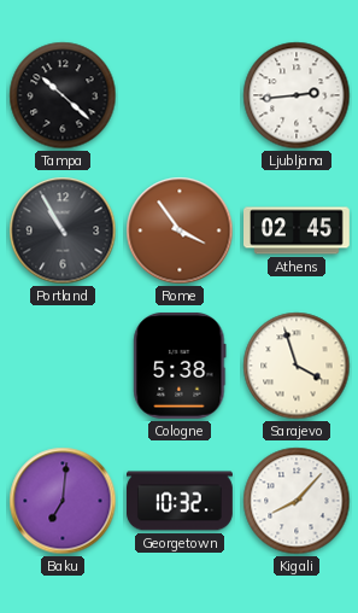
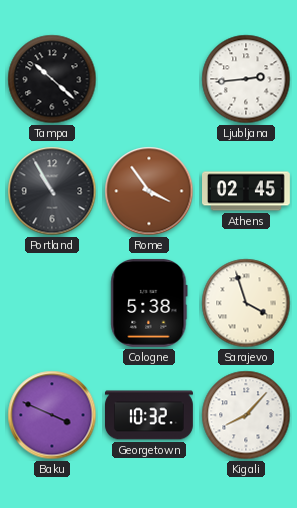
Baku: 7:01 -> 3:49 (52, 415)
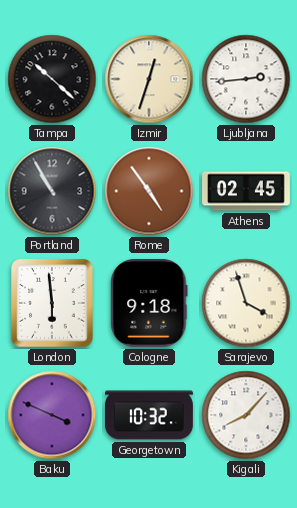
Izmir: none -> 12:33 (149, 79)
Rome: 3:54 -> 4:54 (149, 191)
London: none -> 5:59 (52, 303)
Cologne: 5:38 -> 9:18 (149, 303)
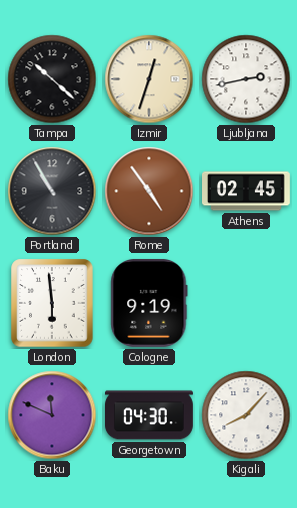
Ljubljana: 2:44 -> 2:43 (246, 79)
Cologne: 9:18 -> 9:19 (149, 303)
Sarajevo: 3:57 -> none (246, 303)
Baku: 3:49 -> 11:49 (52, 415)
Georgetown: 10:32 -> 04:30 (150, 415)
